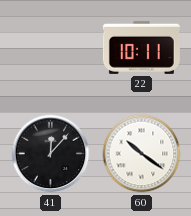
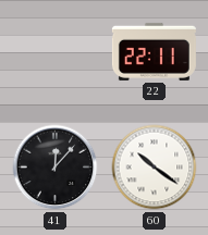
22: 10:11 -> 22:11 (154, 51)
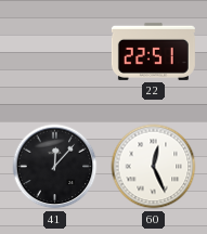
22: 22:11 -> 22:51 (153, 51)
60: 10:21 -> 12:26 (154, 167)
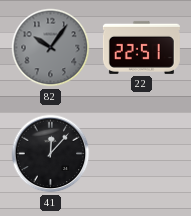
82: none -> 10:06 (51, 48)
60: 12:26 -> none (154, 167)
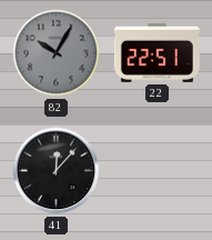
82: 10:06 -> 10:05 (57, 53)
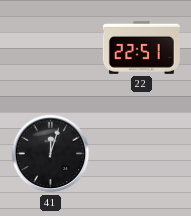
82: 10:05 -> none (57, 53)
41: 12:07 -> 12:03 (51, 154)
